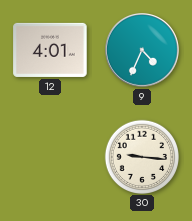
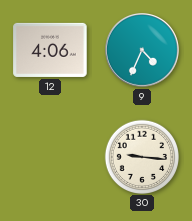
12: 4:01 -> 4:06 (50, 50)
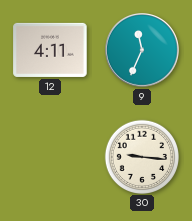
12: 4:06 -> 4:11 (50, 50)
9: 4:34 -> 11:34 (143, 51)
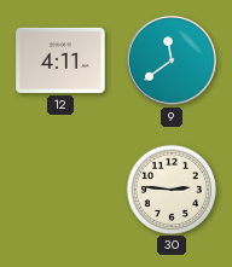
9: 11:34 -> 11:39 (173, 62)
30: 9:16 -> 2:46 (170, 188)
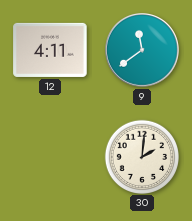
30: 2:46 -> 2:01 (141, 156)
